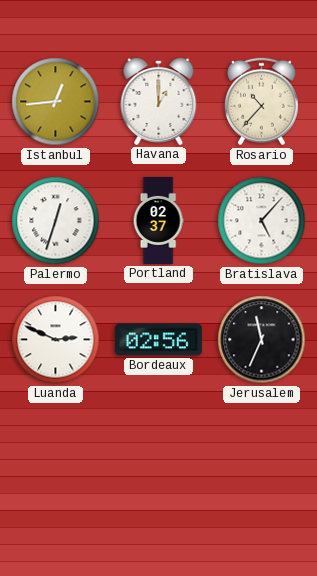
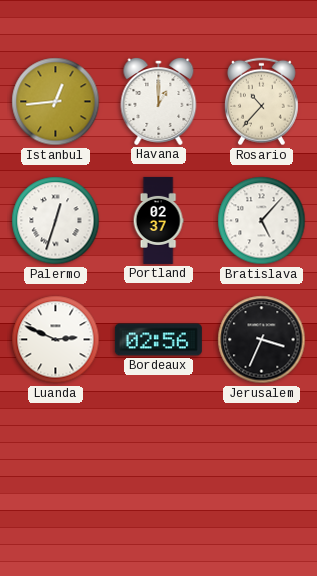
Jerusalem: 11:34 -> 3:34 (262, 340)
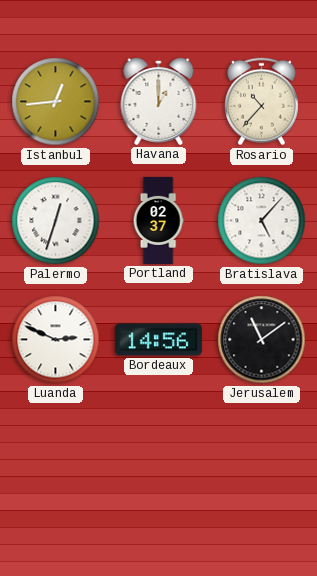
Bordeaux: 02:56 -> 14:56 (158, 340)
Jerusalem: 3:34 -> 11:09 (262, 340)
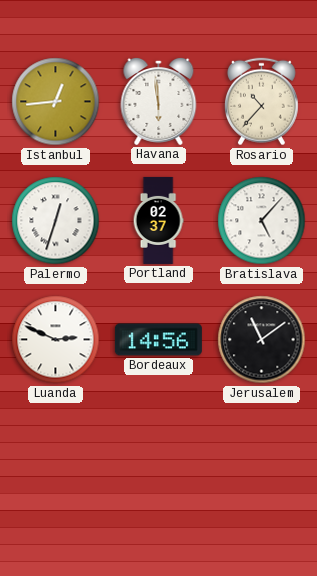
Havana: 1:00 -> 5:59 (159, 101)
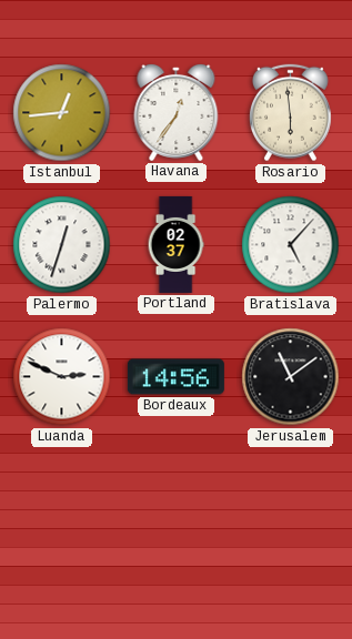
Havana: 5:59 -> 12:36 (177, 112)
Rosario: 10:37 -> 5:59 (290, 113)
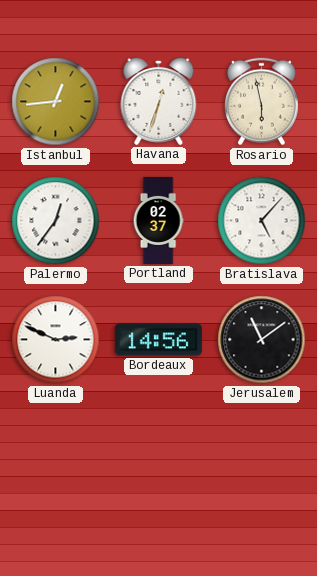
Havana: 12:36 -> 12:33 (159, 101)
Rosario: 5:59 -> 5:58 (261, 102)
Palermo: 12:33 -> 12:36 (56, 221)
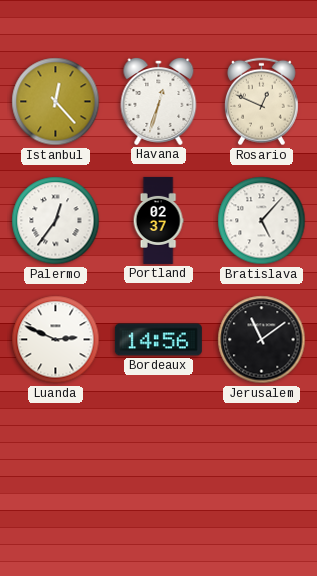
Istanbul: 12:44 -> 12:23 (56, 102)
Rosario: 5:58 -> 12:49 (261, 102)
